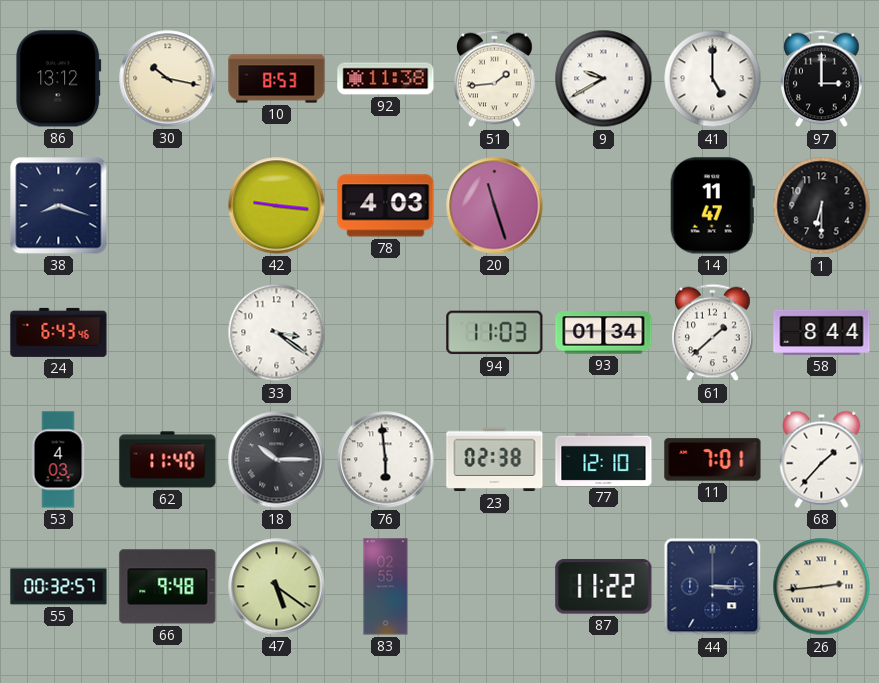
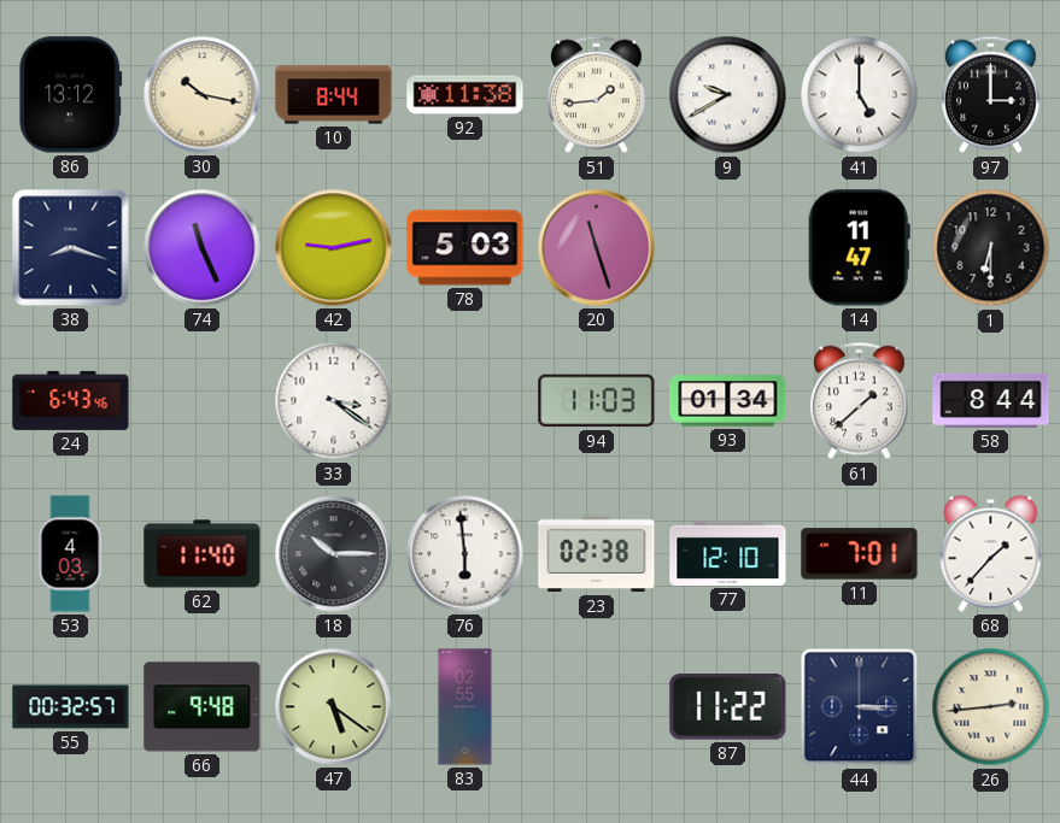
10: 8:53 -> 8:44 (334, 95)
74: none -> 11:26 (203, 248)
42: 9:16 -> 9:13 (334, 248)
78: 4:03 -> 5:03 (465, 248)
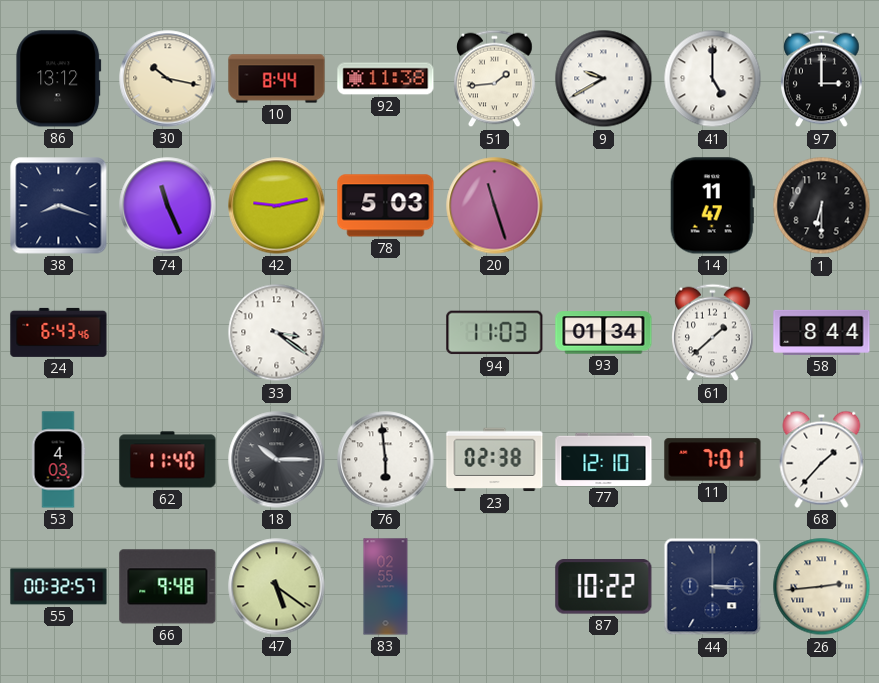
87: 11:22 -> 10:22 (604, 587)
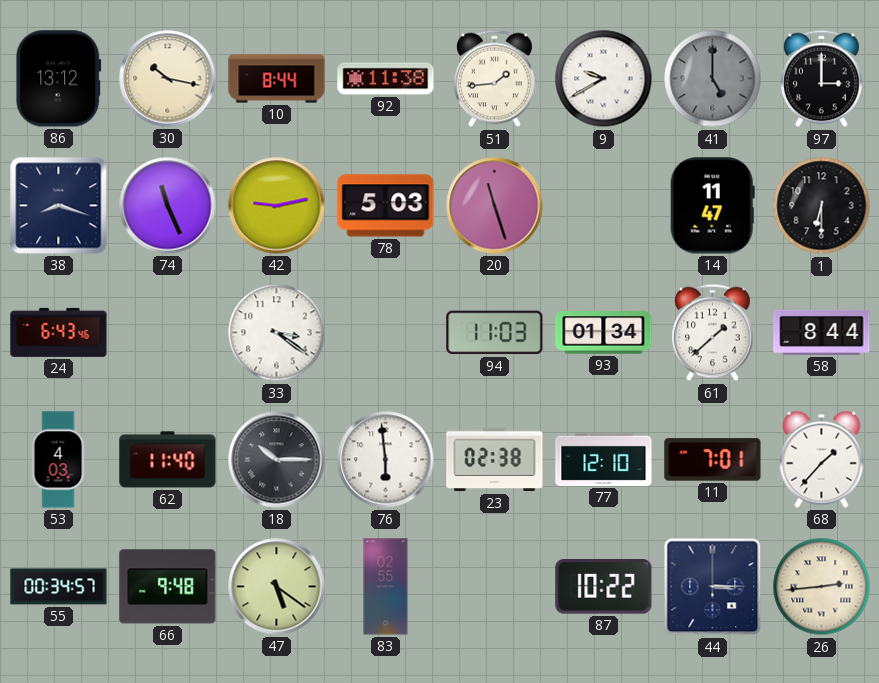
41 dial: white -> grey (713, 79)
55: 00:32 -> 00:34 (59, 587)
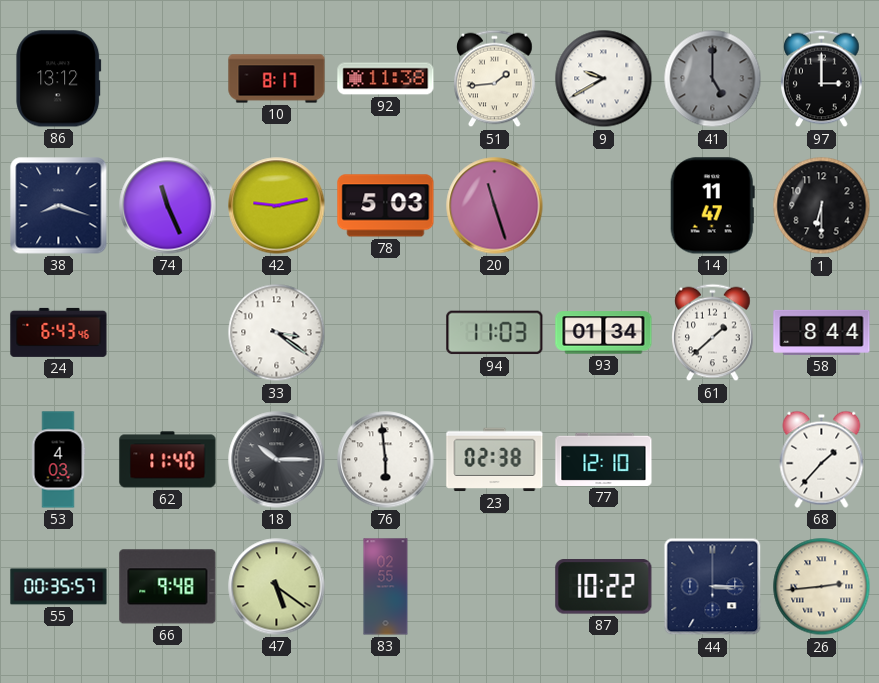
30: 10:17 -> none (168, 79)
10: 8:44 -> 8:17 (277, 79)
11: 7:01 -> none (713, 460)
55: 00:34 -> 00:35 (59, 587)
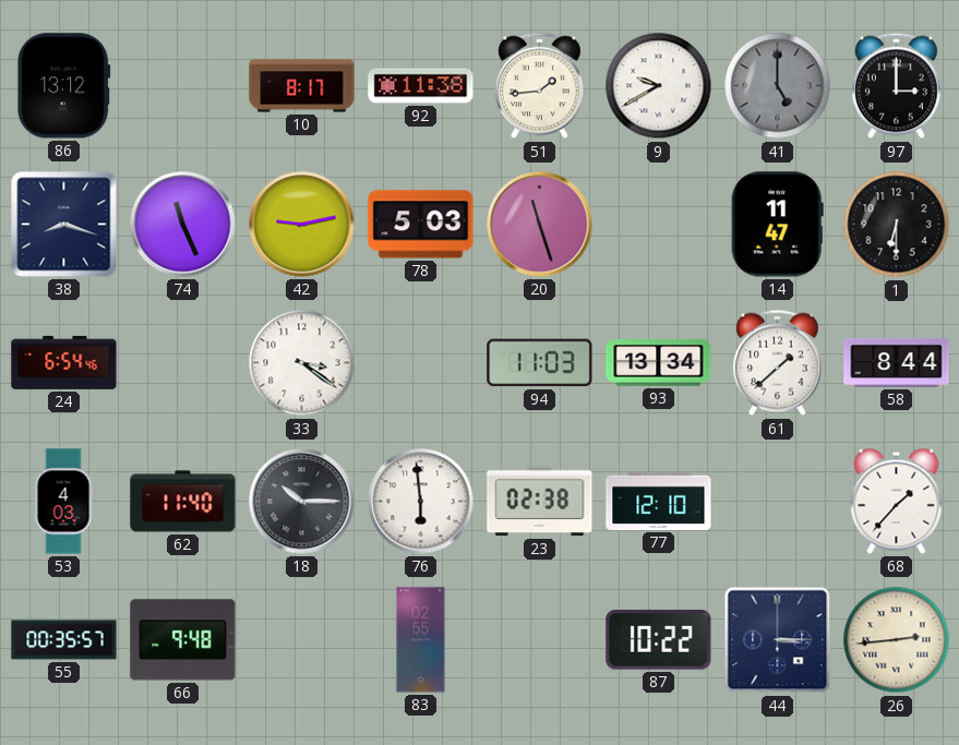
24: 6:43 -> 6:54 (64, 362)
93: 01:34 -> 13:34 (659, 363)
47: 5:21 -> none (277, 587)
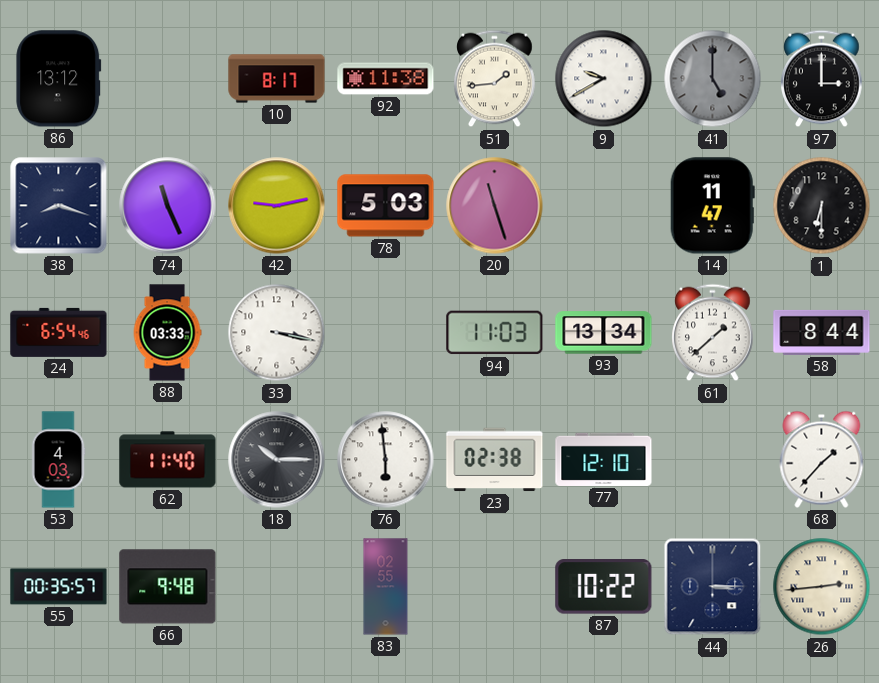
88: none -> 03:33 (167, 333)
33: 3:21 -> 3:17 (277, 333)
